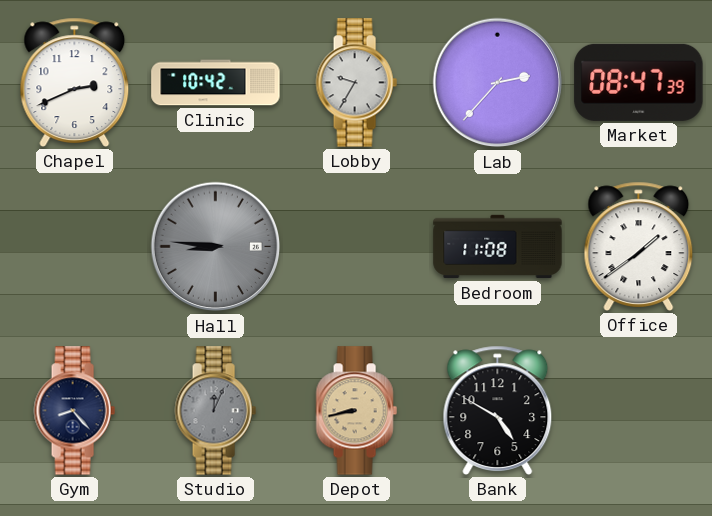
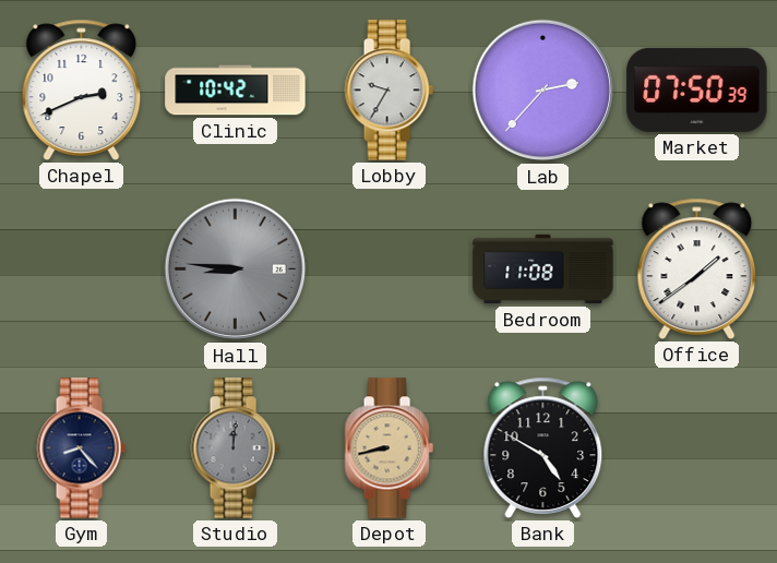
Market: 08:47 -> 07:50 (697, 89)
Studio: 12:04 -> 12:01 (235, 448)
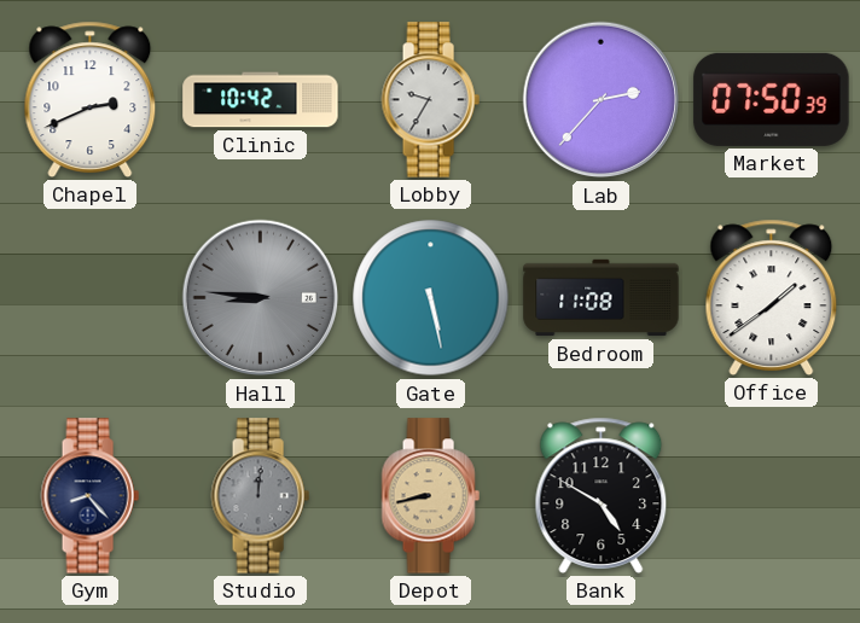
Gate: none -> 5:28 (431, 298)
